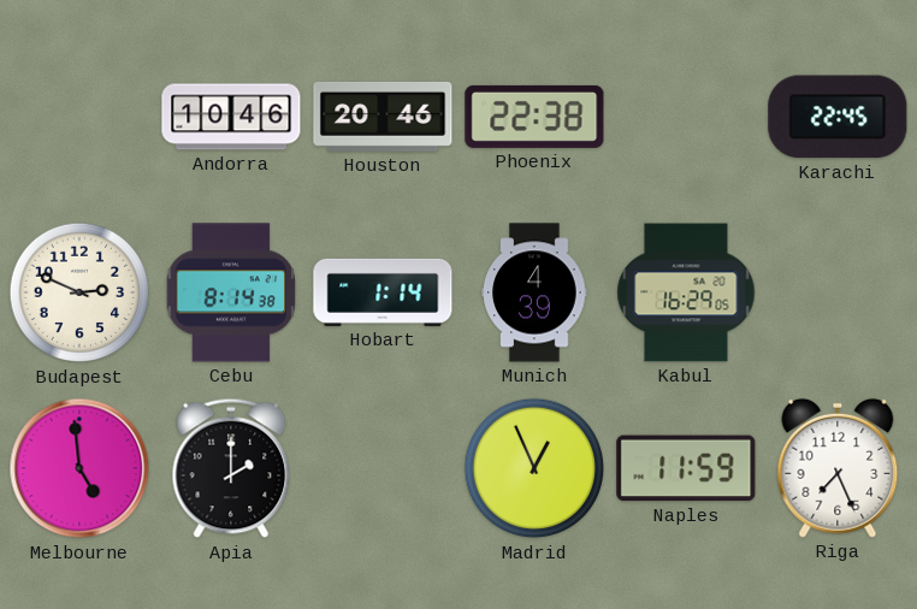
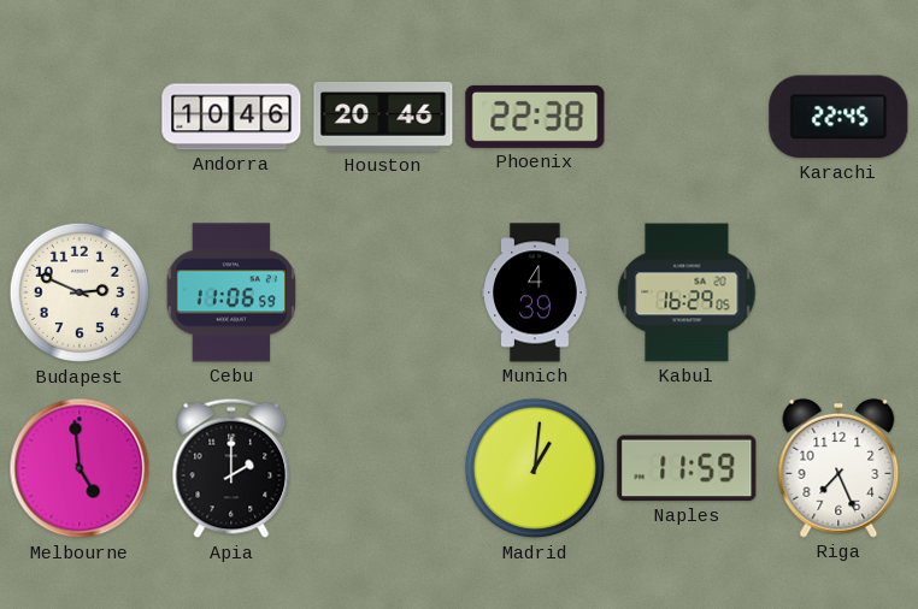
Cebu: 8:14 -> 11:06 (231, 292)
Hobart: 1:14 -> none (383, 292)
Madrid: 12:56 -> 1:01 (535, 468)
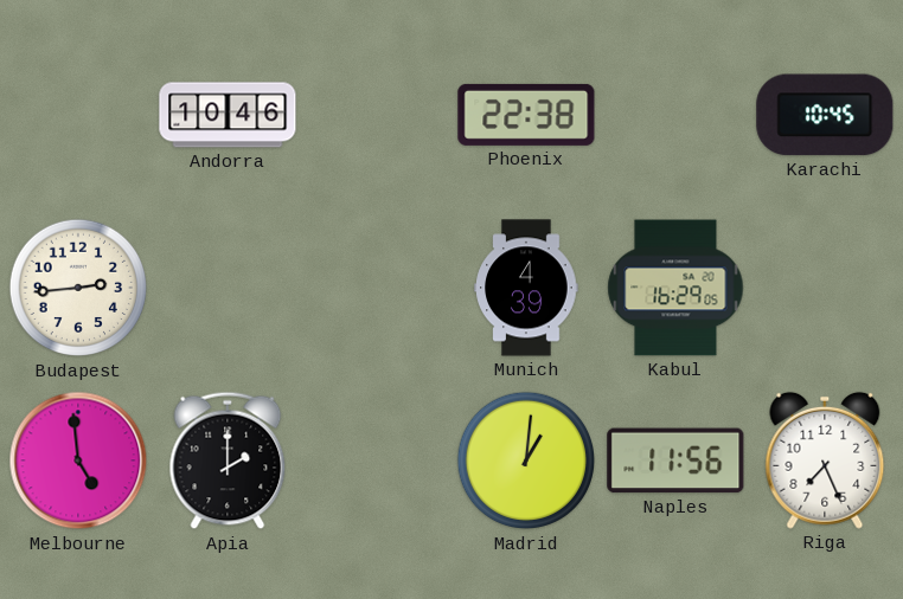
Houston: 20:46 -> none (383, 117)
Karachi: 22:45 -> 10:45 (825, 115)
Budapest: 2:49 -> 2:44 (78, 288)
Cebu: 11:06 -> none (231, 292)
Naples: 11:59 -> 11:56 (675, 460)
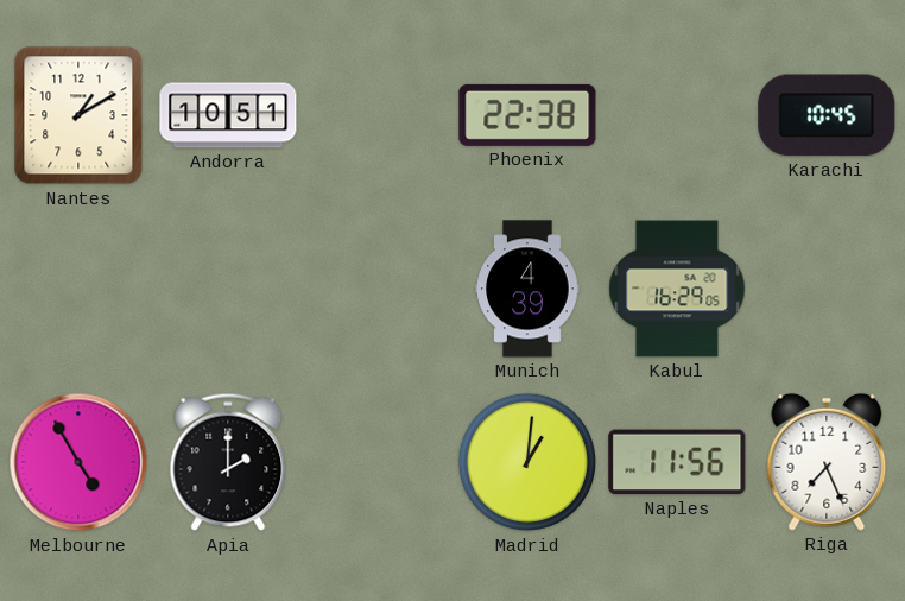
Nantes: none -> 1:10 (78, 115)
Andorra: 10:46 -> 10:51 (228, 115)
Budapest: 2:44 -> none (78, 288)
Melbourne: 4:59 -> 4:55 (78, 462)
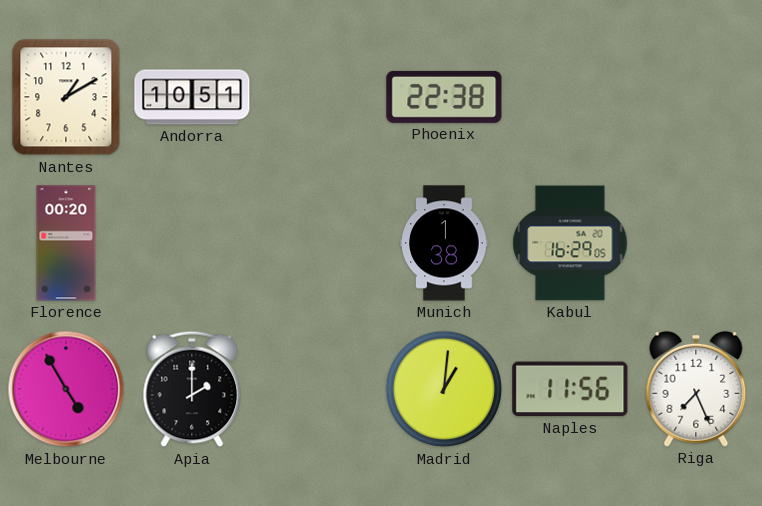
Karachi: 10:45 -> none (827, 115)
Florence: none -> 00:20 (66, 243)
Munich: 4:39 -> 1:38 (444, 243)
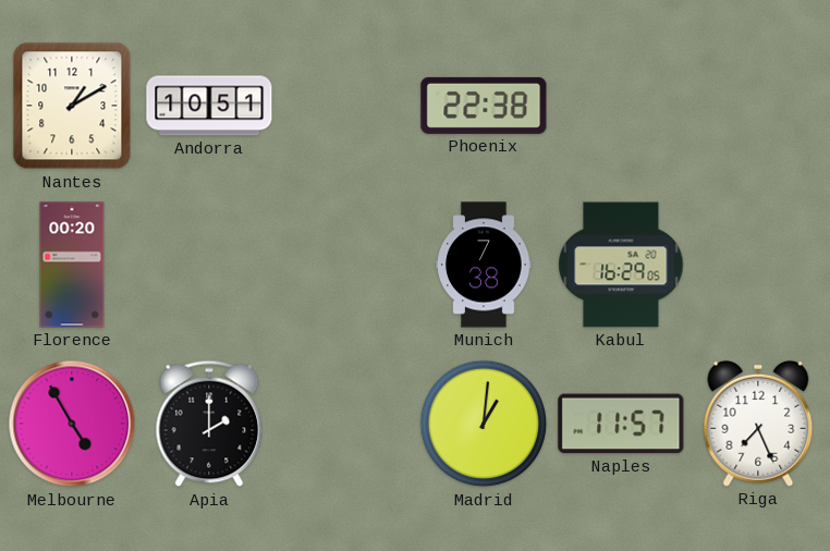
Munich: 1:38 -> 7:38 (484, 265)
Naples: 11:56 -> 11:57 (621, 424)
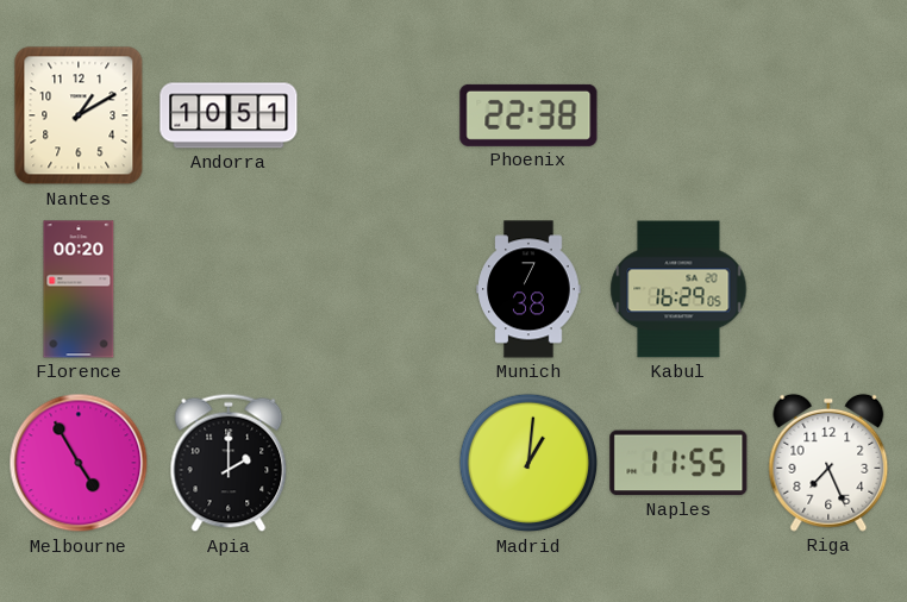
Naples: 11:57 -> 11:55 (678, 463)
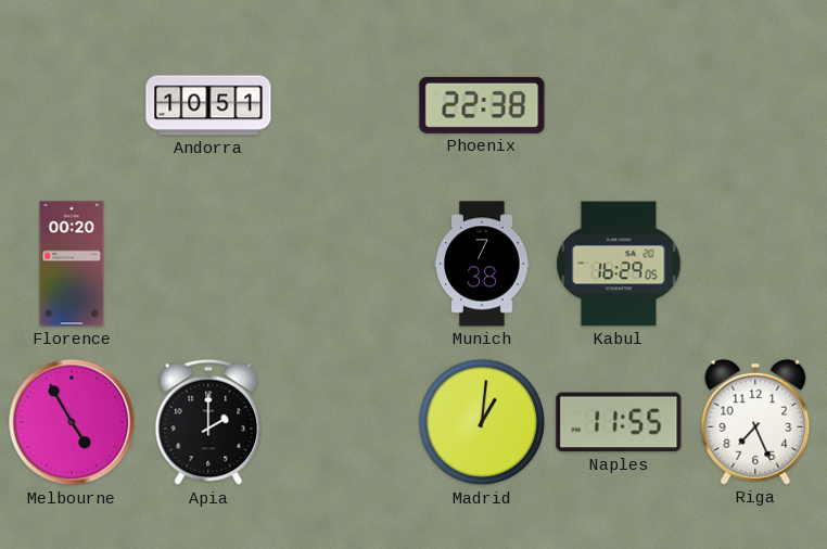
Nantes: 1:10 -> none (79, 115)
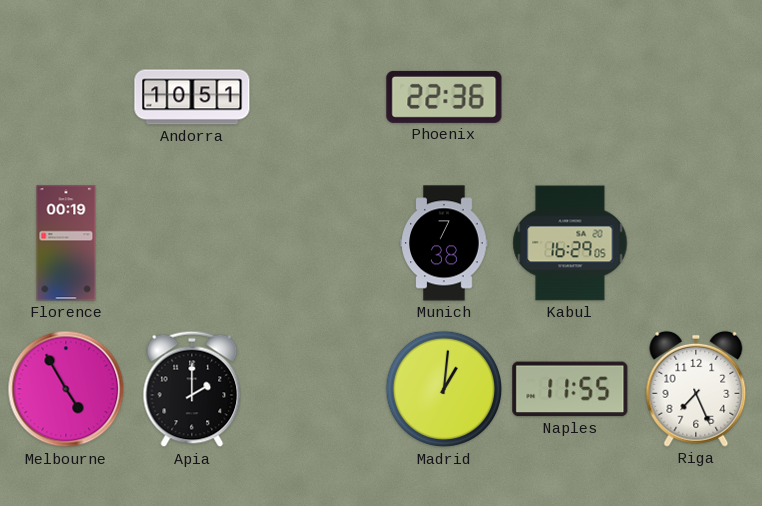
Phoenix: 22:38 -> 22:36 (444, 97)
Florence: 00:20 -> 00:19 (66, 243)
